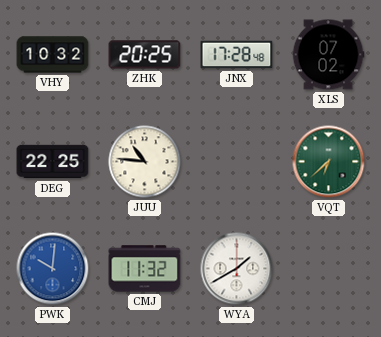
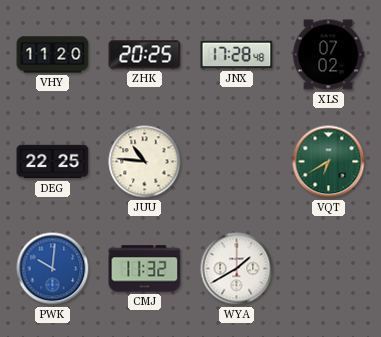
VHY: 10:32 -> 11:20 (53, 55)
VQT: 6:38 -> 6:40 (329, 162)
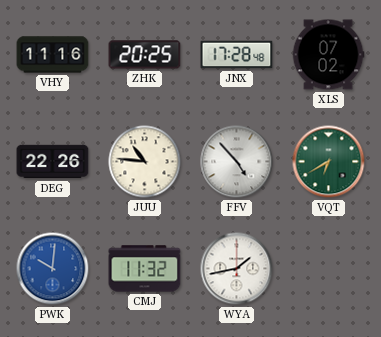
VHY: 11:20 -> 11:16 (53, 55)
DEG: 22:25 -> 22:26 (53, 162)
FFV: none -> 4:53 (237, 162)
WYA: 1:40 -> 1:43 (237, 269)
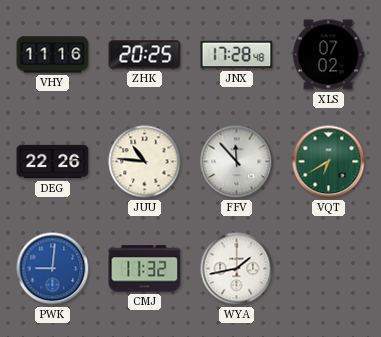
FFV: 4:53 -> 11:53 (237, 162)
PWK: 10:01 -> 9:01 (53, 269)
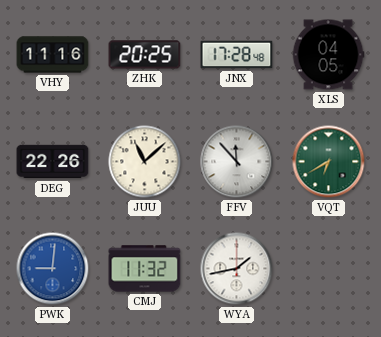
XLS: 07:02 -> 04:05 (328, 55)
JUU: 10:46 -> 11:08 (145, 162)
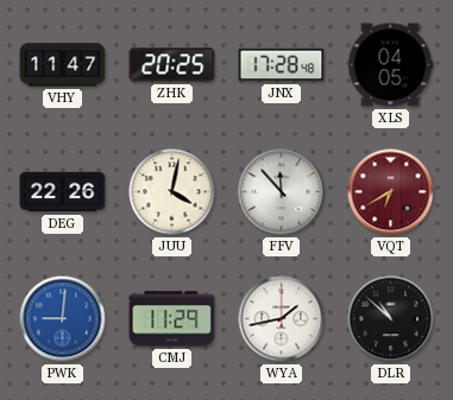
VHY: 11:16 -> 11:47 (63, 65)
JUU: 11:08 -> 4:02 (172, 192)
VQT dial: green -> burgundy (391, 192)
CMJ: 11:32 -> 11:29 (172, 319)
DLR: none -> 10:52 (391, 319)
